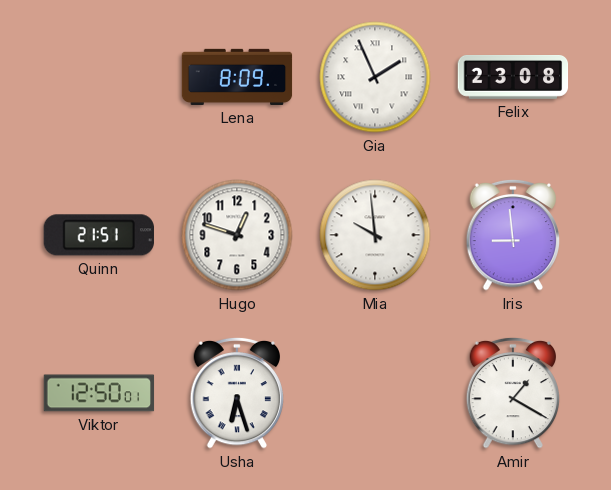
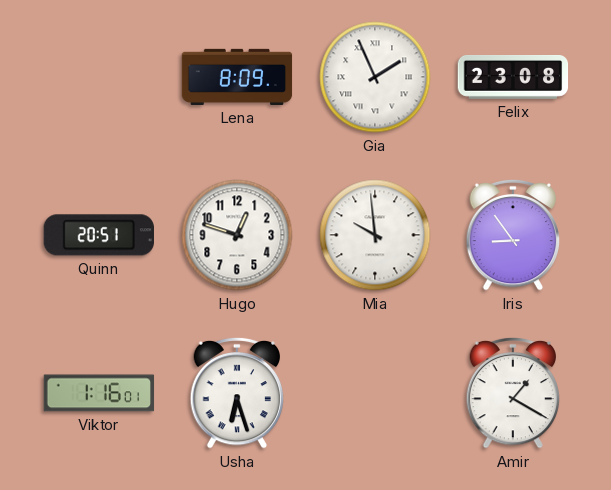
Quinn: 21:51 -> 20:51 (98, 235)
Iris: 8:59 -> 8:54 (513, 235)
Viktor: 12:50 -> 1:16 (99, 393)
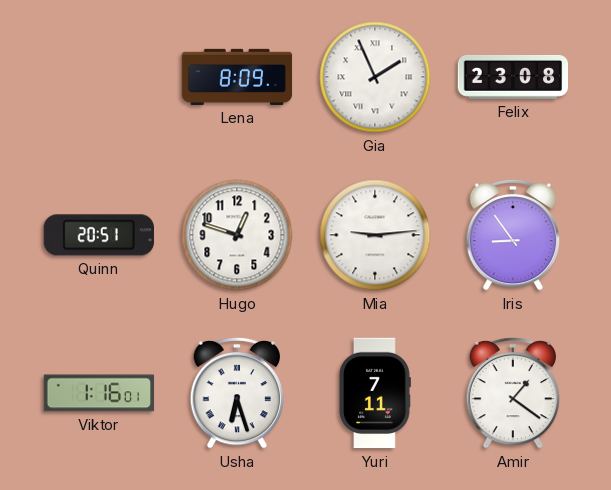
Mia: 9:59 -> 9:14 (375, 235)
Yuri: none -> 7:11 (375, 393)
Amir: 1:20 -> 1:21 (513, 393)
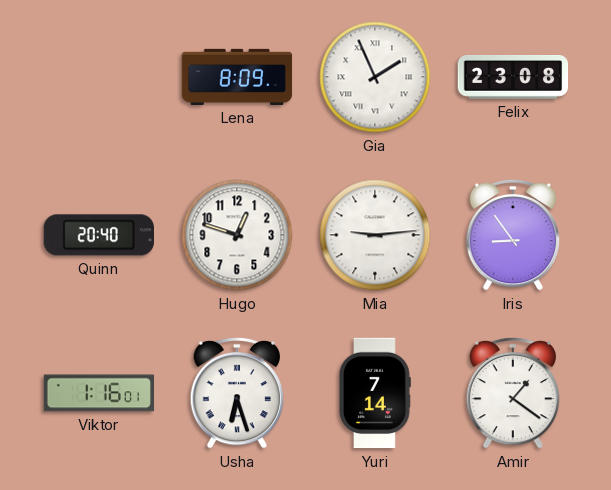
Quinn: 20:51 -> 20:40 (98, 235)
Yuri: 7:11 -> 7:14 (375, 393)
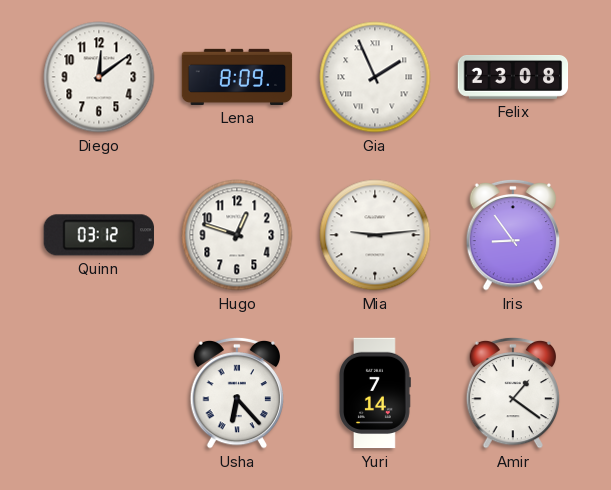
Diego: none -> 12:09 (99, 77)
Quinn: 20:40 -> 03:12 (98, 235)
Viktor: 1:16 -> none (99, 393)
Usha: 6:27 -> 6:23 (237, 393)
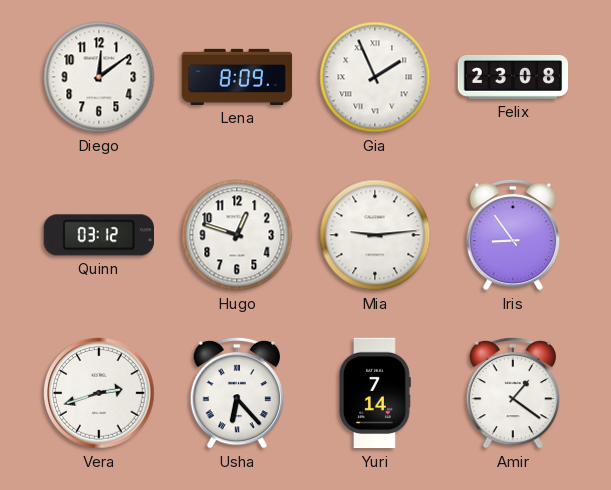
Vera: none -> 2:42 (99, 393)
